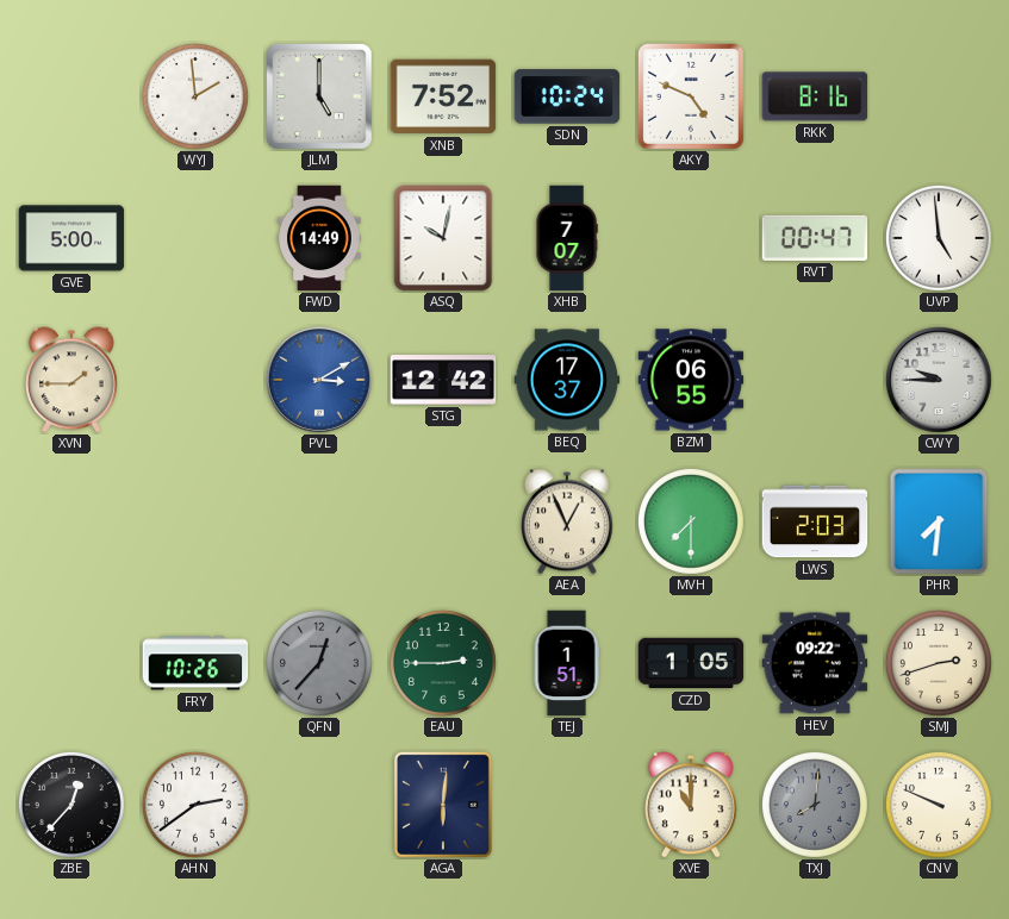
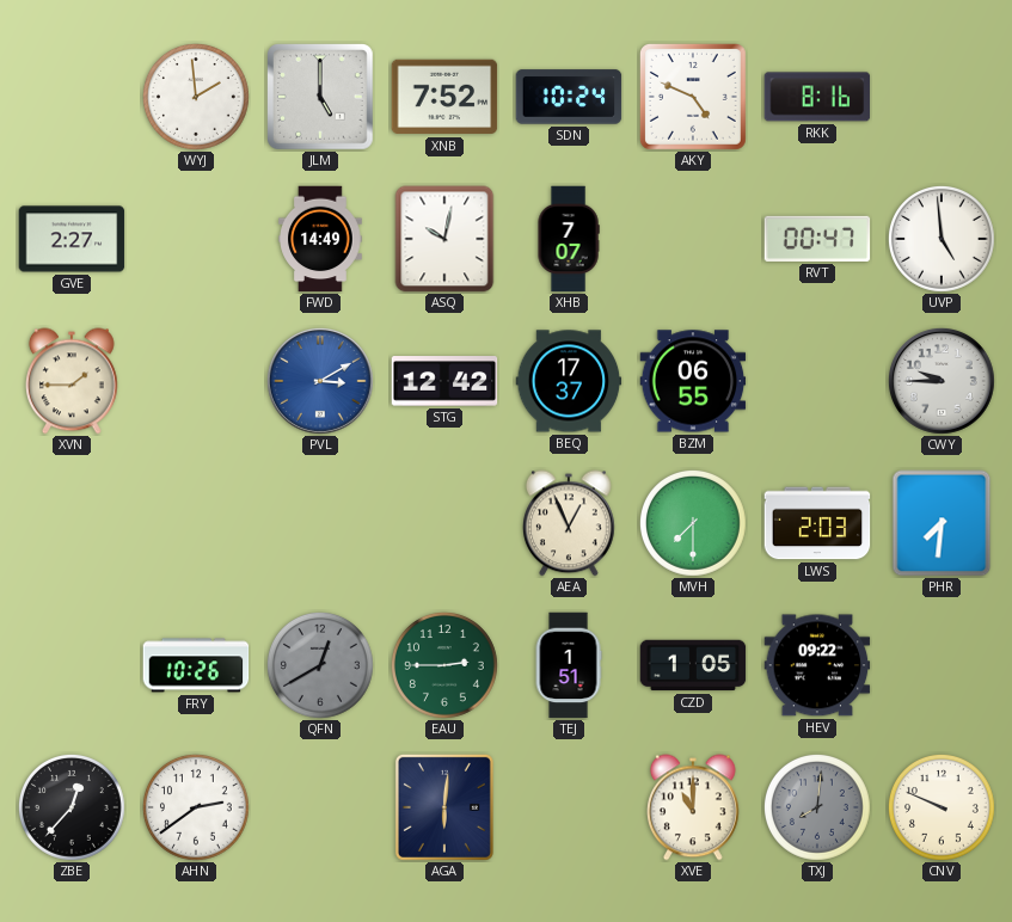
GVE: 5:00 -> 2:27 (72, 239)
QFN: 12:37 -> 12:40 (320, 665)
SMJ: 2:42 -> none (939, 663)
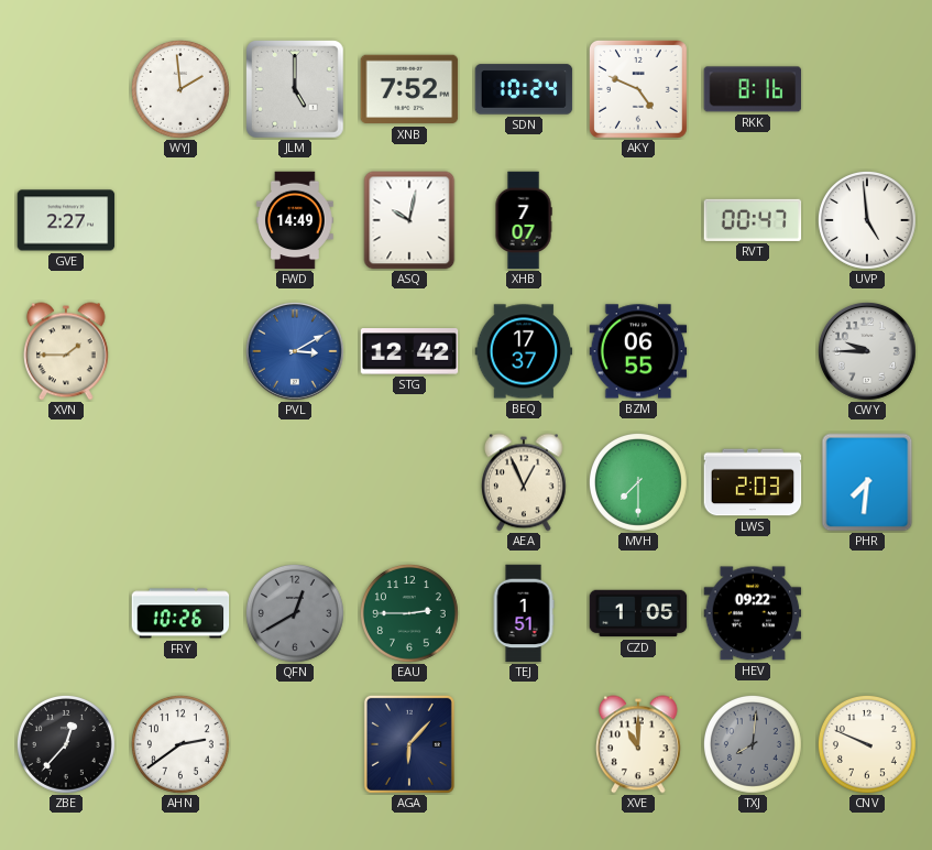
AGA: 6:01 -> 6:07 (409, 744)
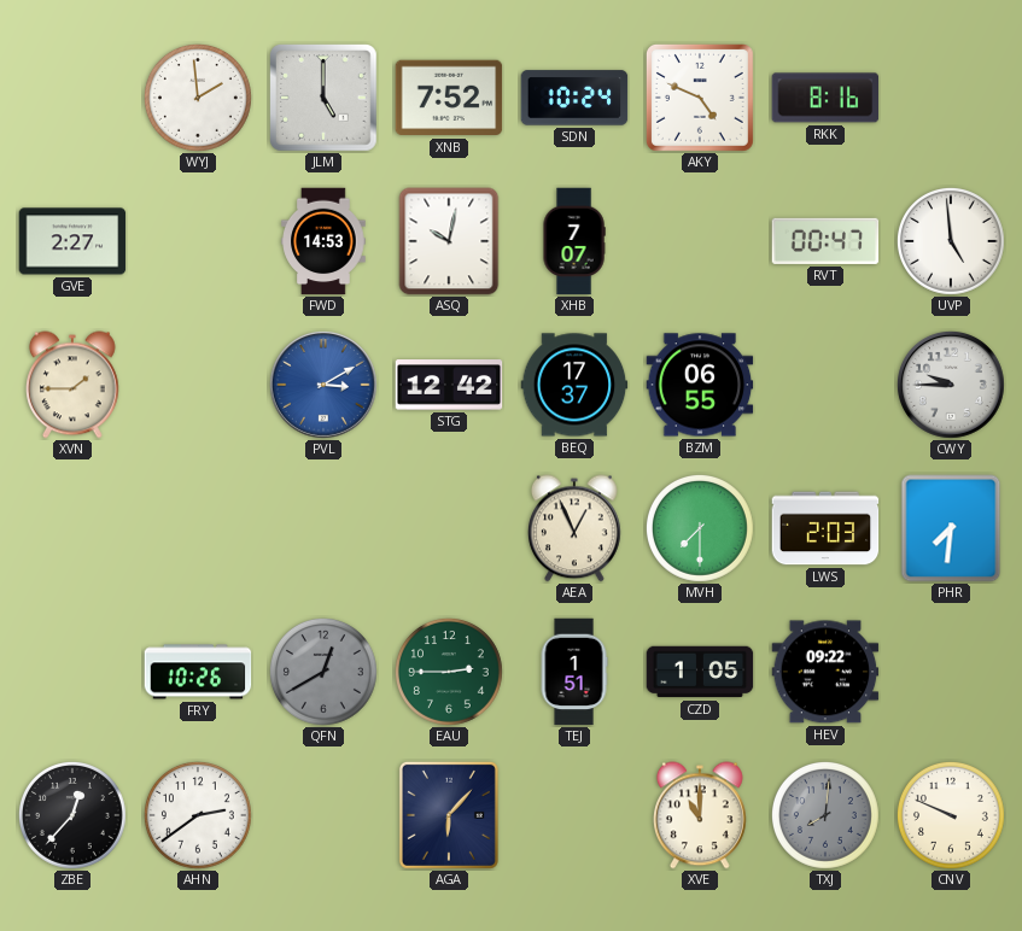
FWD: 14:49 -> 14:53 (323, 241)
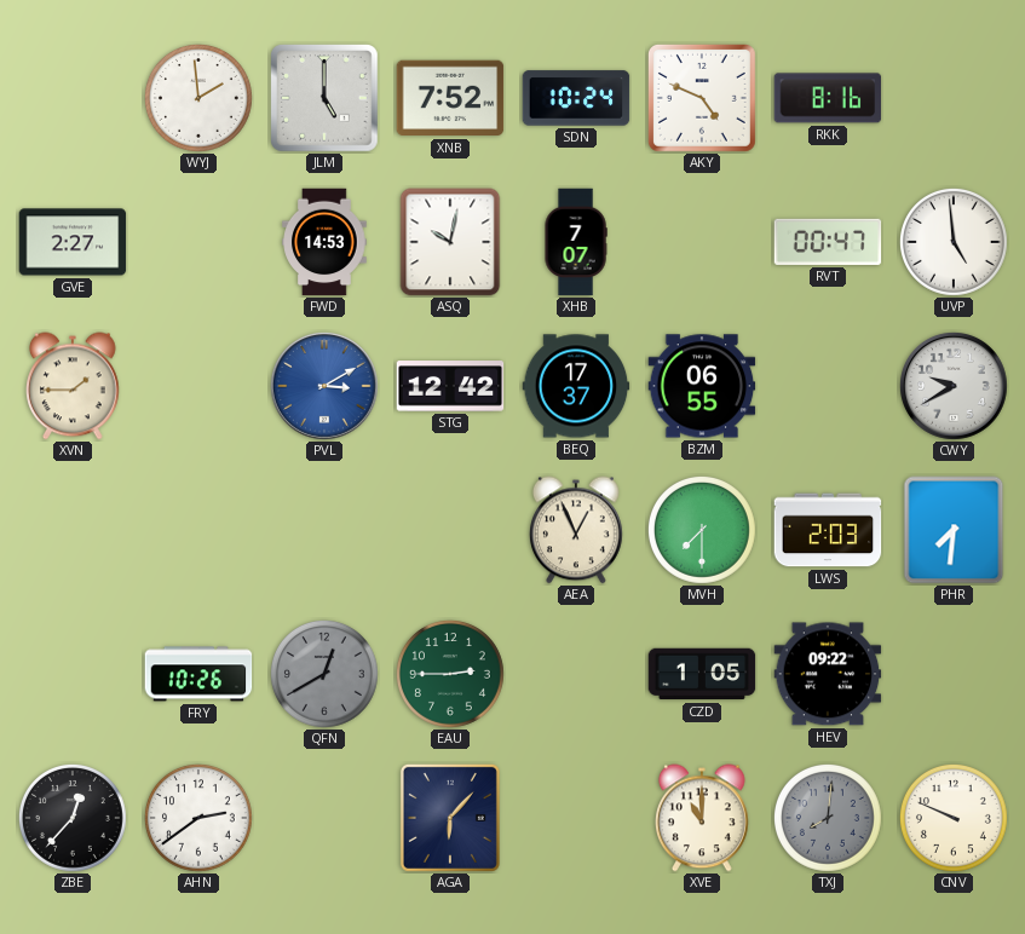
CWY: 9:45 -> 9:40 (954, 386)
TEJ: 1:51 -> none (574, 672)
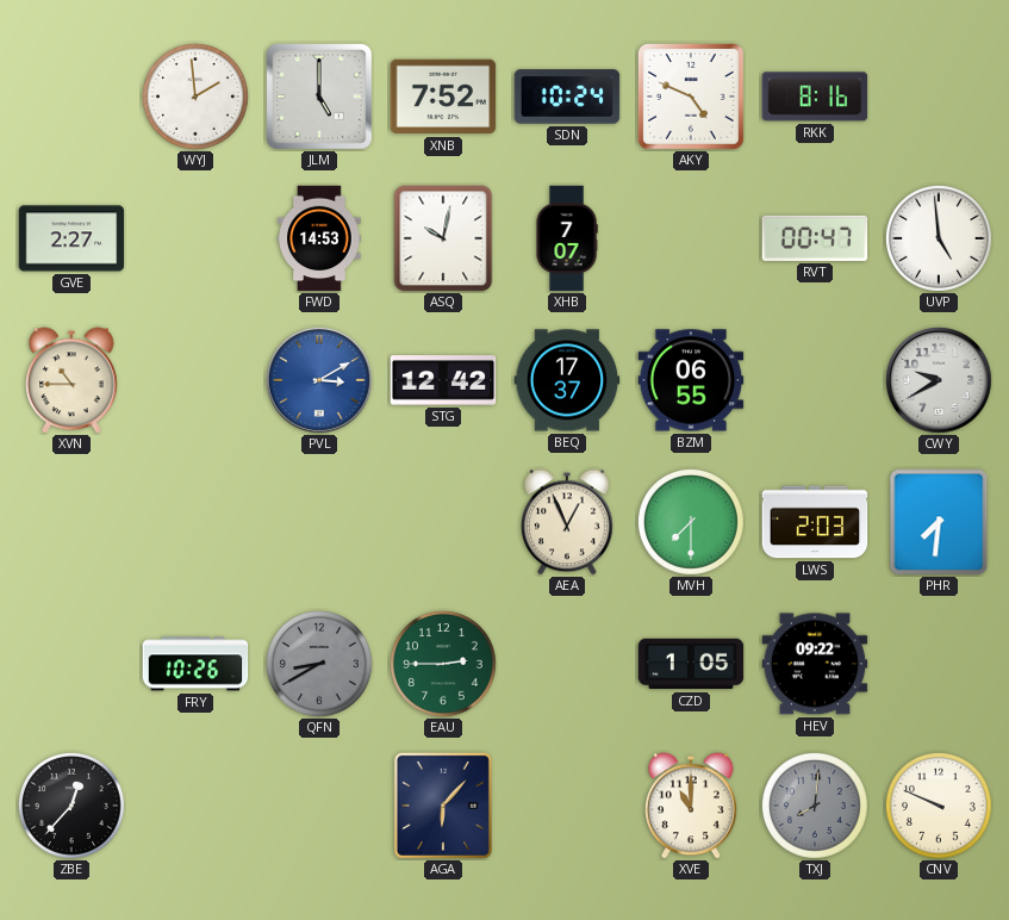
XVN: 1:45 -> 10:45 (73, 380)
QFN: 12:40 -> 8:40 (319, 664)
AHN: 2:39 -> none (198, 818)
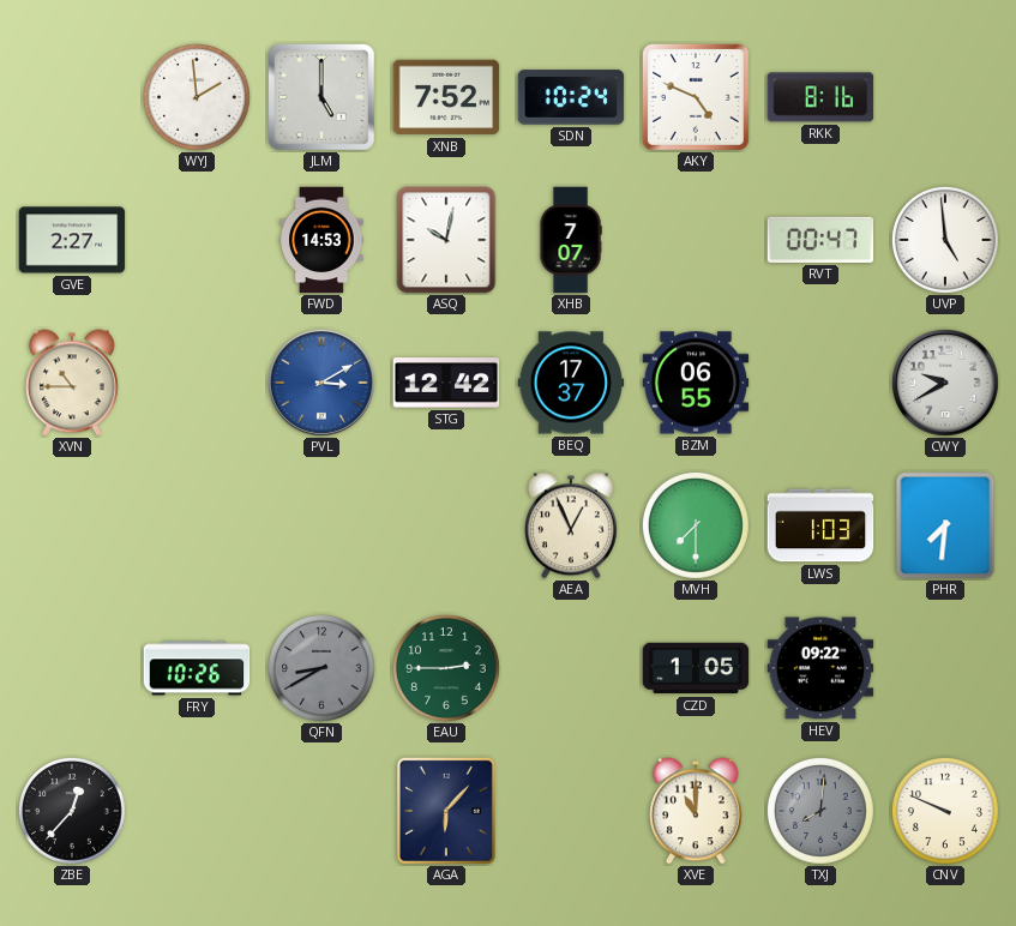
LWS: 2:03 -> 1:03 (820, 525)
